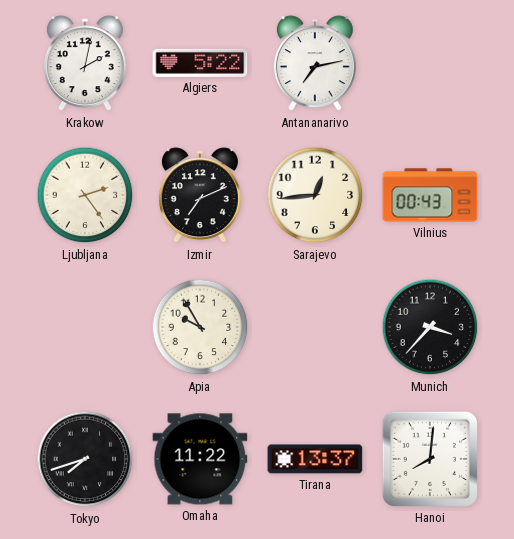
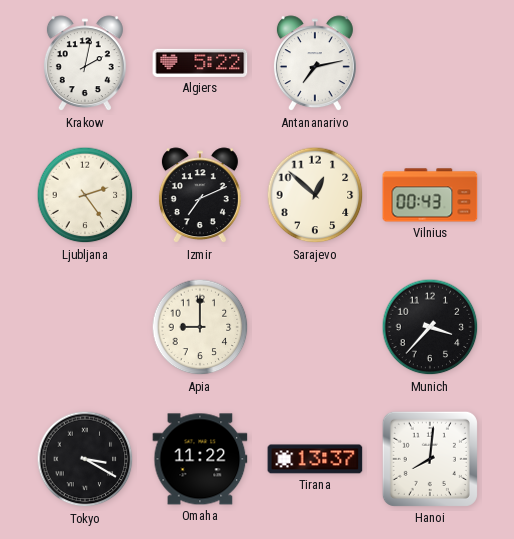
Sarajevo: 12:44 -> 12:52 (315, 195)
Apia: 9:55 -> 9:00 (200, 327)
Tokyo: 7:42 -> 3:20 (85, 459)
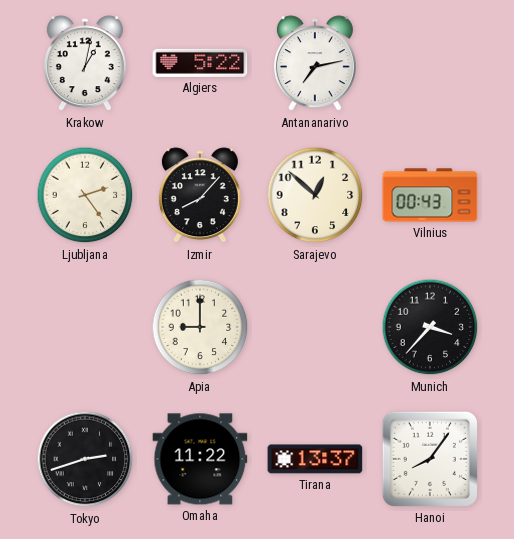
Krakow: 2:02 -> 1:02 (85, 64)
Izmir: 7:11 -> 8:07 (200, 196)
Tokyo: 3:20 -> 2:42 (85, 459)
Hanoi: 8:01 -> 8:06 (430, 459)
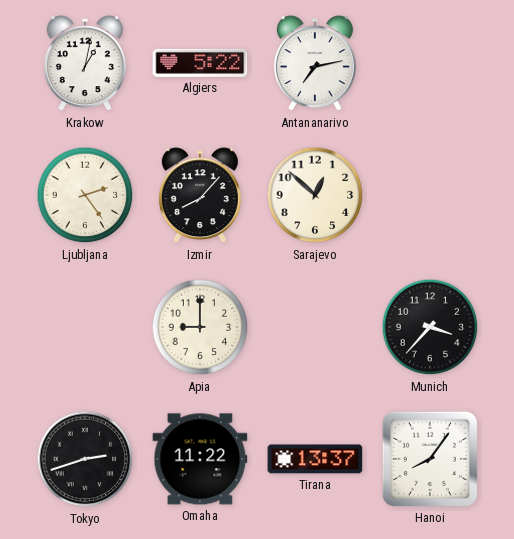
Vilnius: 00:43 -> none (430, 195)
